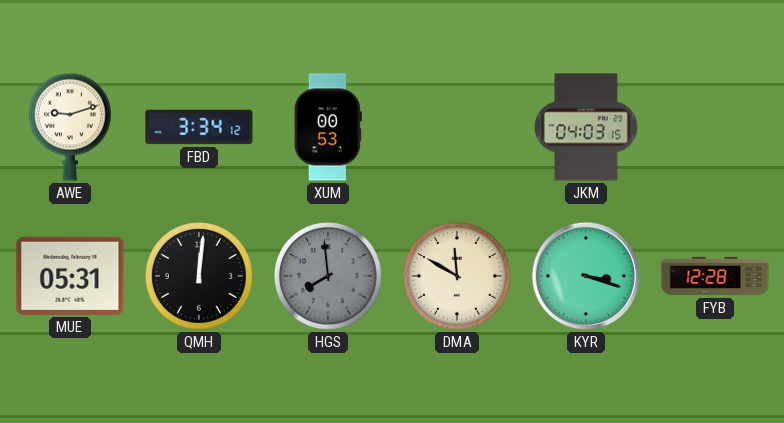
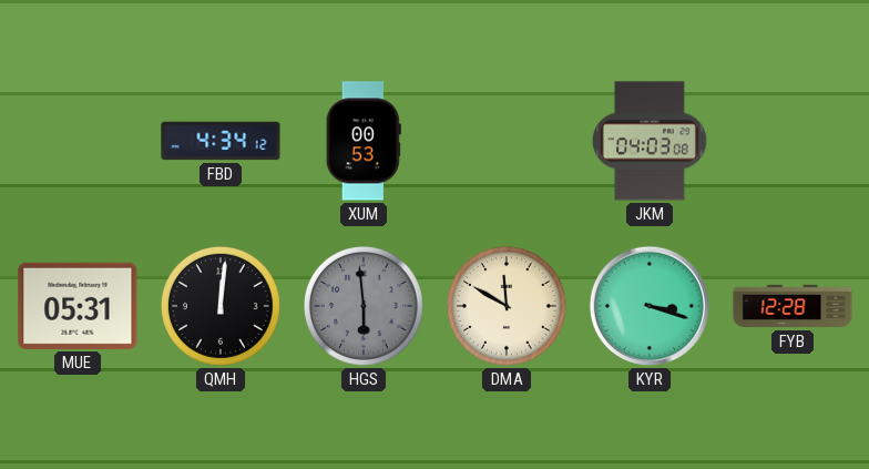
AWE: 9:12 -> none (70, 127)
FBD: 3:34 -> 4:34 (221, 141)
JKM: 04:03:15 -> 04:03:08 (650, 141)
HGS: 7:59 -> 5:59 (365, 307)
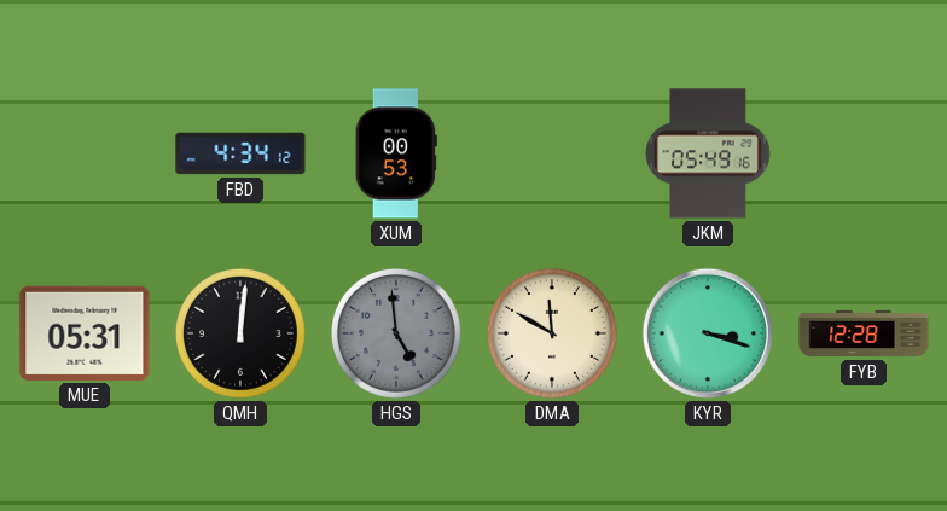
JKM: 04:03 -> 05:49 (708, 153)
HGS: 5:59 -> 4:59 (397, 335)
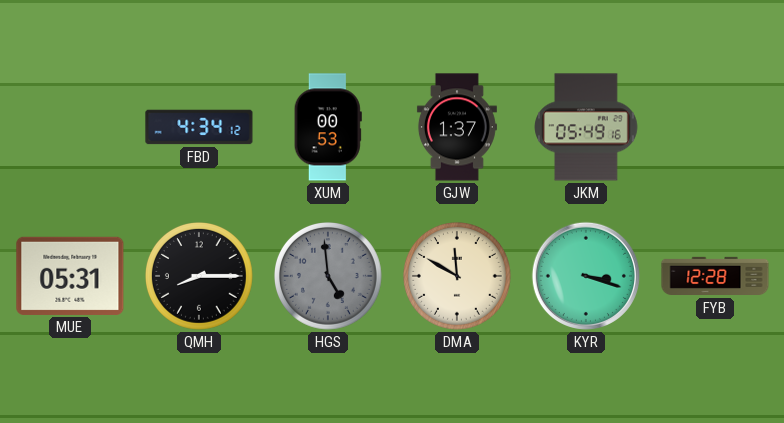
GJW: none -> 1:37 (457, 127)
QMH: 12:01 -> 8:15 (200, 277)
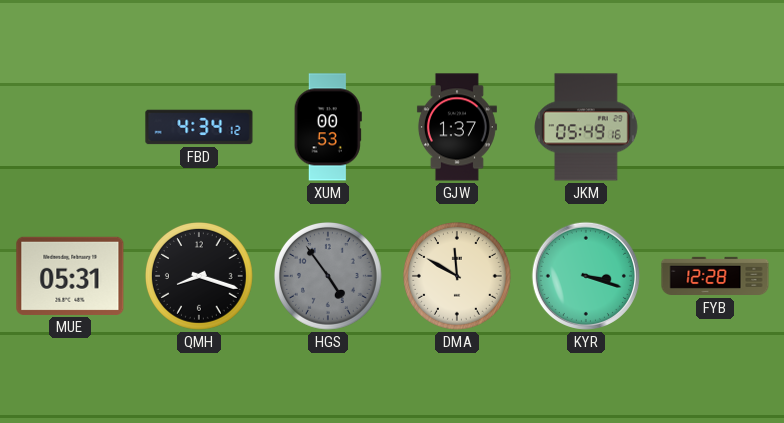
QMH: 8:15 -> 8:18 (200, 277)
HGS: 4:59 -> 4:54 (329, 277)
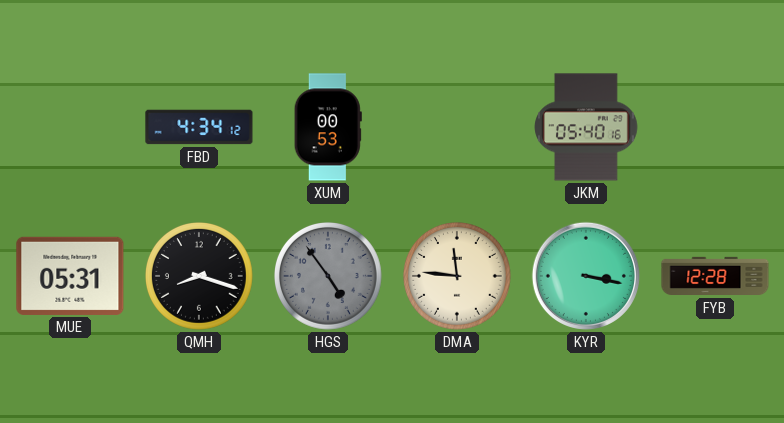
GJW: 1:37 -> none (457, 127)
JKM: 05:49 -> 05:40 (586, 127)
DMA: 11:50 -> 11:46 (458, 277)
KYR: 3:18 -> 3:17 (586, 276)
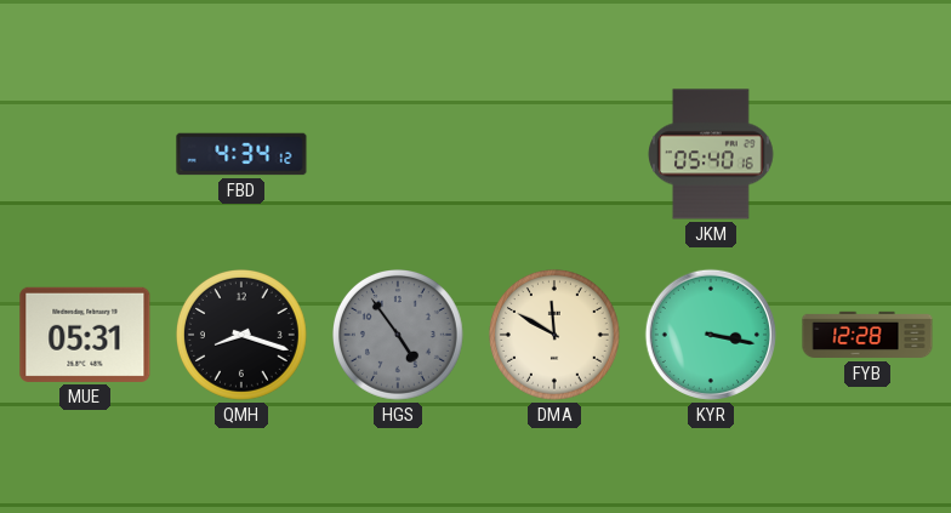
XUM: 00:53 -> none (328, 127)
DMA: 11:46 -> 11:50 (556, 336)
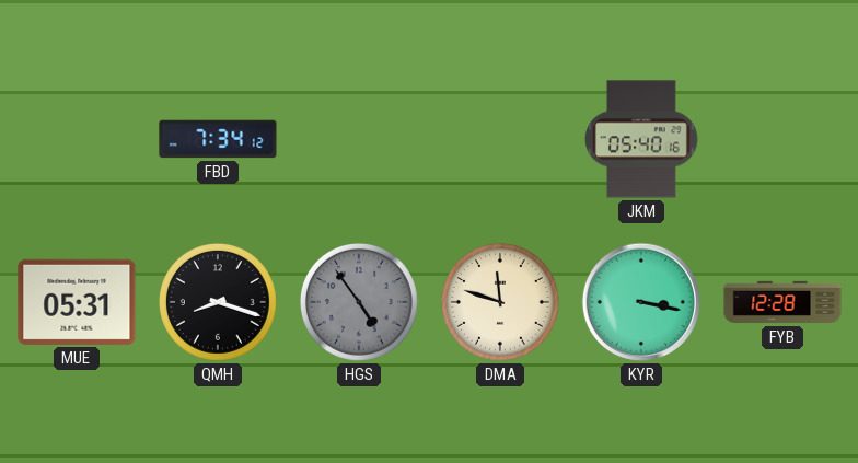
FBD: 4:34 -> 7:34 (218, 139)
DMA: 11:50 -> 11:48 (501, 303)
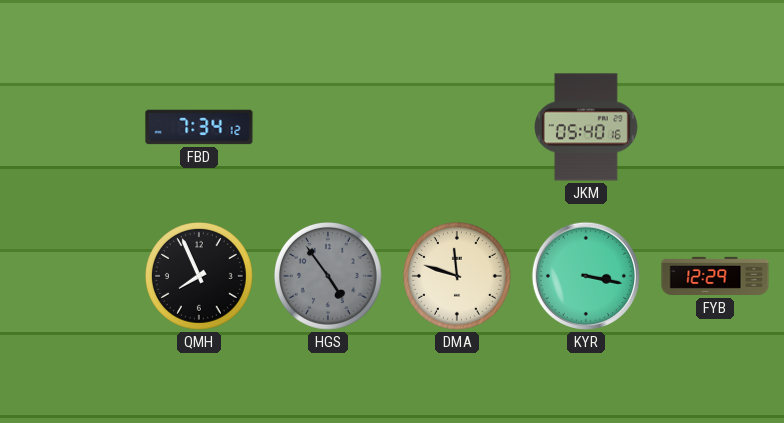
MUE: 05:31 -> none (77, 302)
QMH: 8:18 -> 7:56 (200, 277)
FYB: 12:28 -> 12:29 (715, 276)
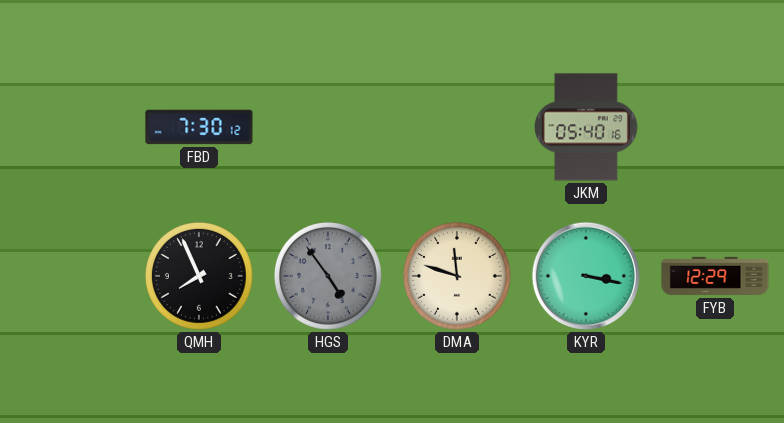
FBD: 7:34 -> 7:30 (199, 127)
